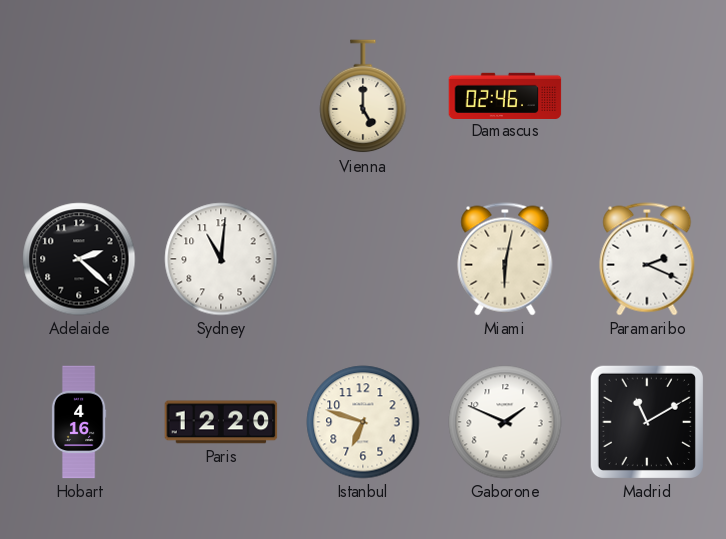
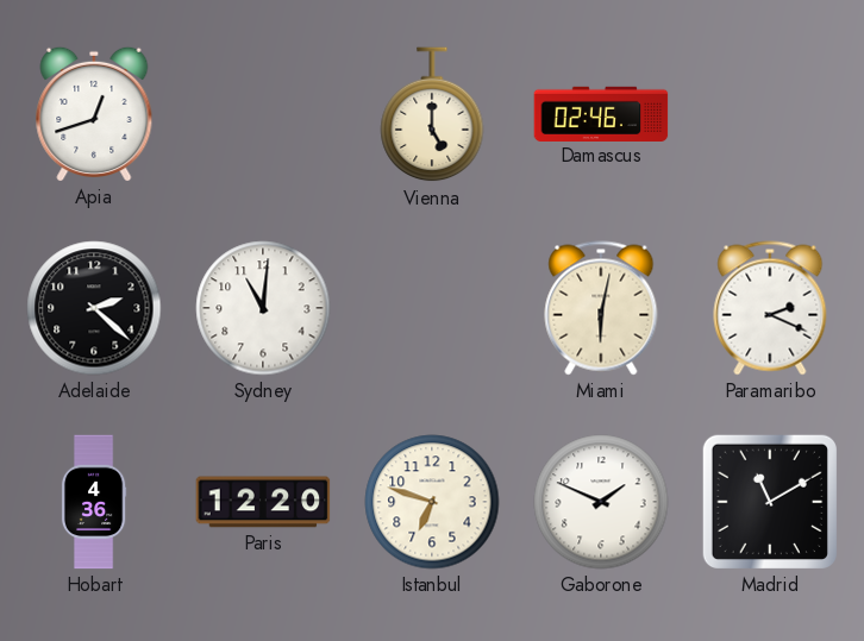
Apia: none -> 12:42 (94, 114)
Hobart: 4:16 -> 4:36 (94, 502)
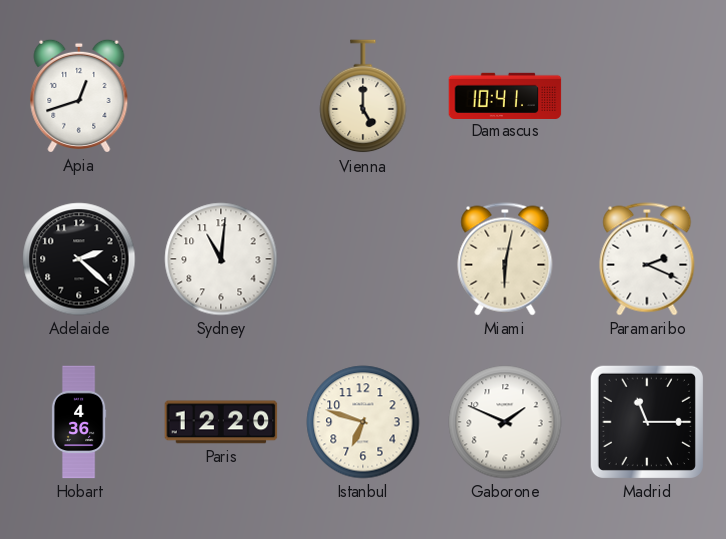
Damascus: 02:46 -> 10:41 (505, 95)
Madrid: 11:10 -> 11:15 (647, 422)
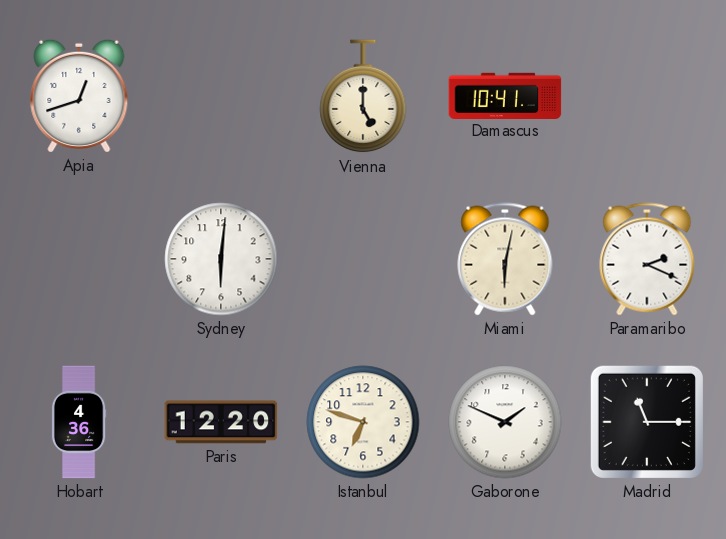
Adelaide: 2:22 -> none (79, 259)
Sydney: 11:01 -> 6:01 (221, 259)
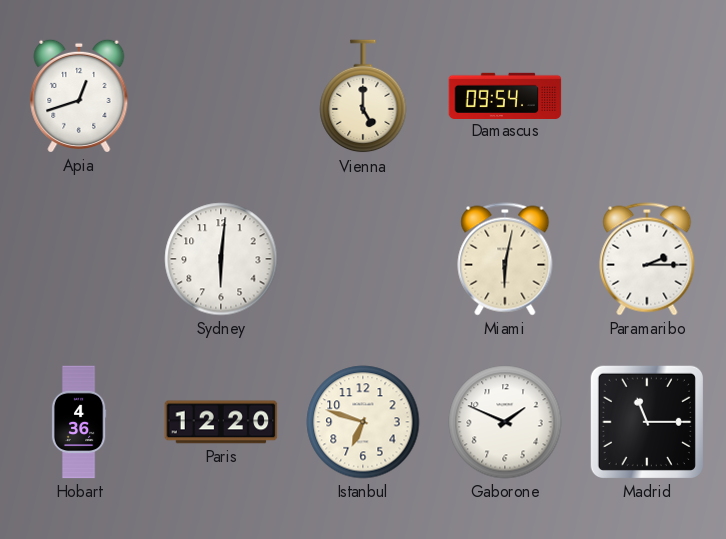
Damascus: 10:41 -> 09:54 (505, 95)
Paramaribo: 2:19 -> 2:15 (647, 259)
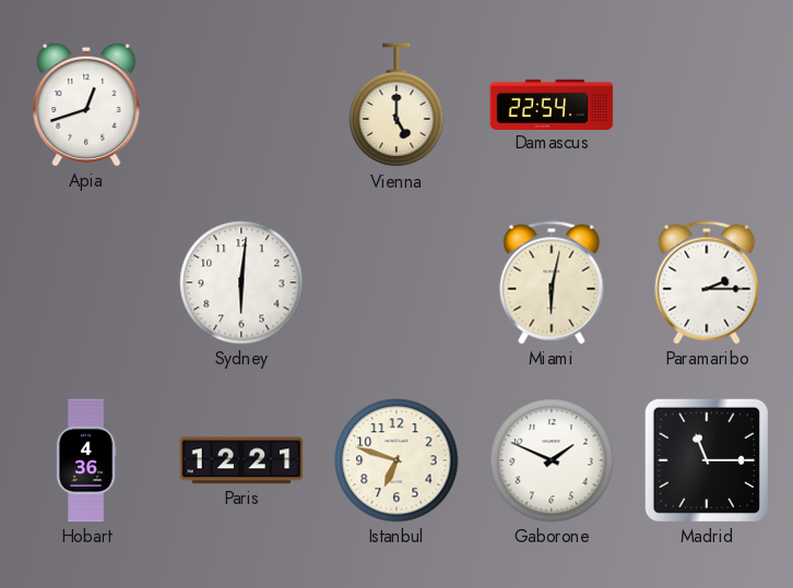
Damascus: 09:54 -> 22:54 (552, 104)
Paris: 12:20 -> 12:21 (241, 460)
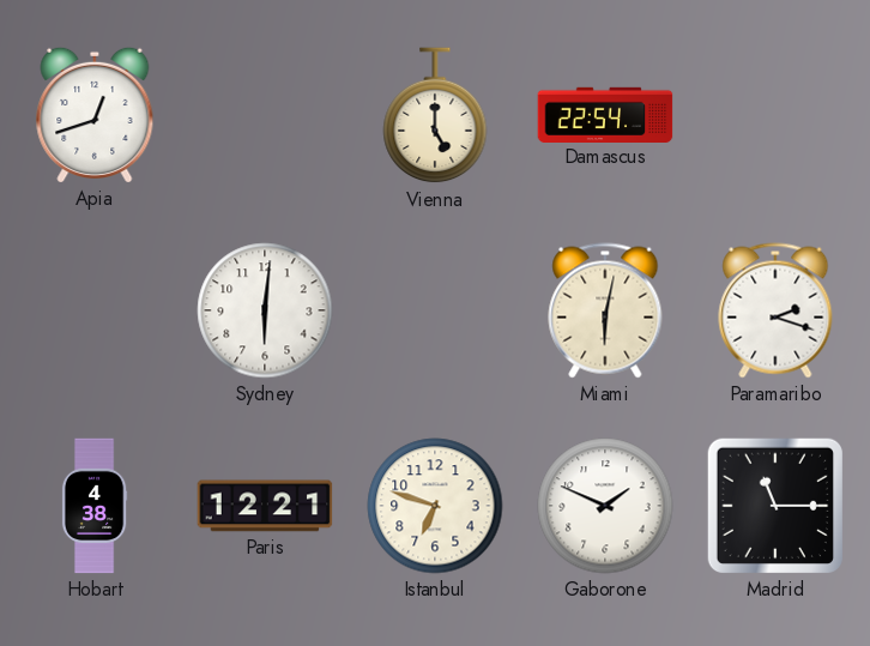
Paramaribo: 2:15 -> 2:18 (775, 310)
Hobart: 4:36 -> 4:38 (95, 506)
